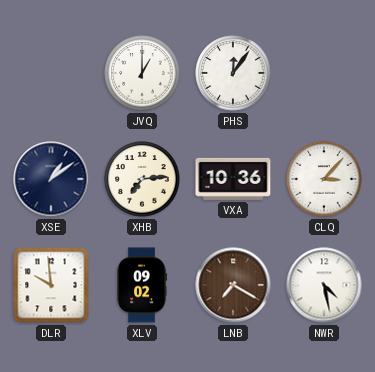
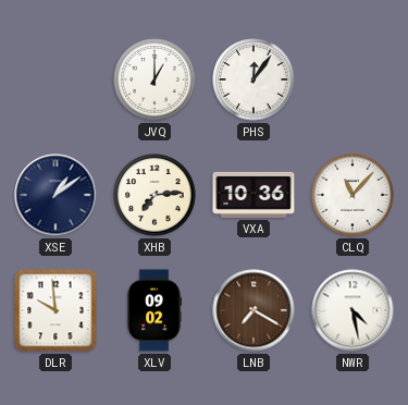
CLQ: 3:07 -> 11:07 (353, 195)
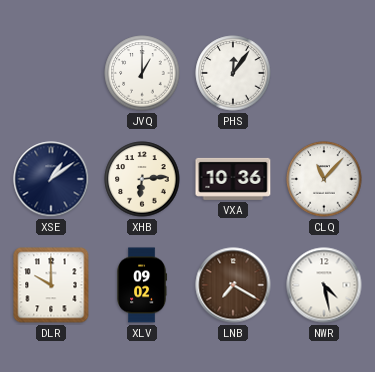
XHB: 7:14 -> 6:14 (142, 179)
DLR: 9:59 -> 10:00 (51, 285)
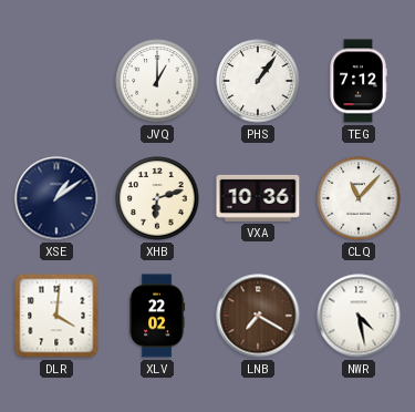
PHS: 12:06 -> 1:06 (258, 81)
TEG: none -> 7:12 (359, 81)
XHB: 6:14 -> 6:12 (157, 198)
DLR: 10:00 -> 4:01 (56, 316)
XLV: 09:02 -> 22:02 (157, 316)
